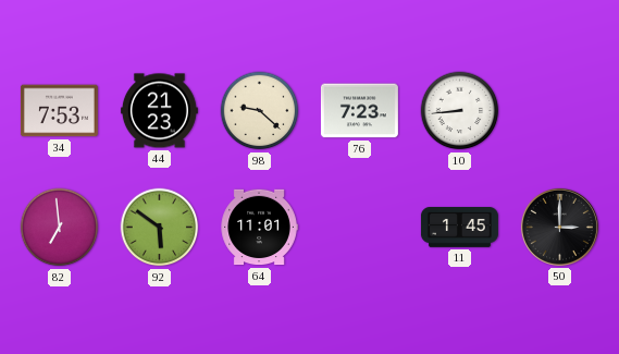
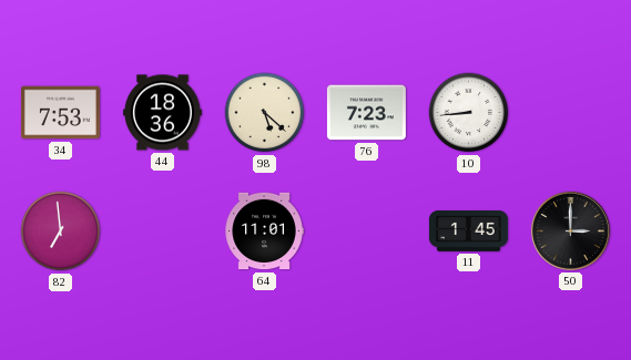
44: 21:23 -> 18:36 (162, 113)
98: 9:22 -> 5:22 (265, 113)
92: 5:51 -> none (160, 228)
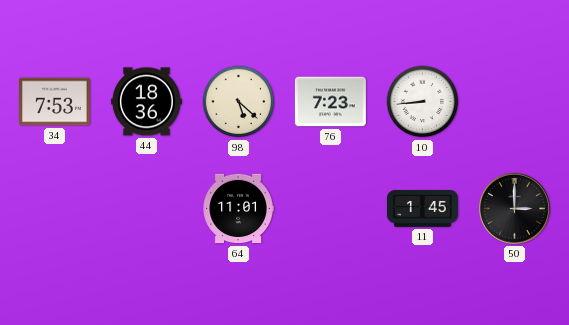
82: 6:59 -> none (61, 232)
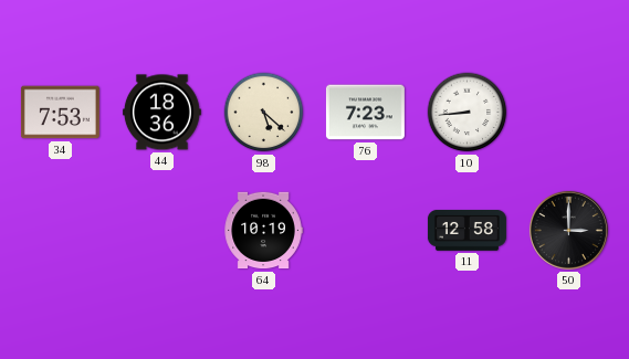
64: 11:01 -> 10:19 (263, 231)
11: 1:45 -> 12:58 (466, 231)
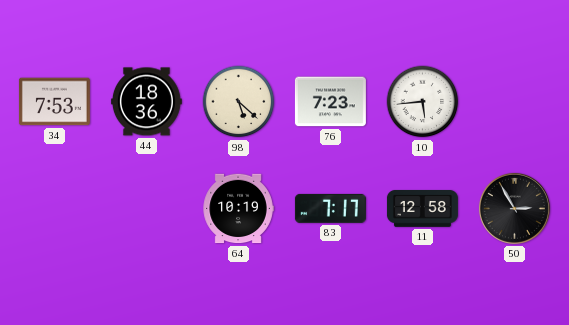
10: 8:44 -> 5:44 (423, 102)
83: none -> 7:17 (330, 208)
50: 3:00 -> 2:55 (514, 208)
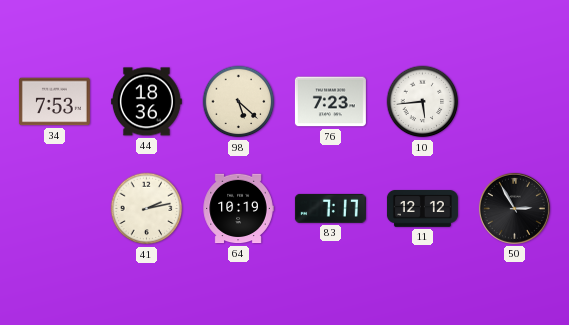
41: none -> 2:13 (147, 209)
11: 12:58 -> 12:12 (422, 209)
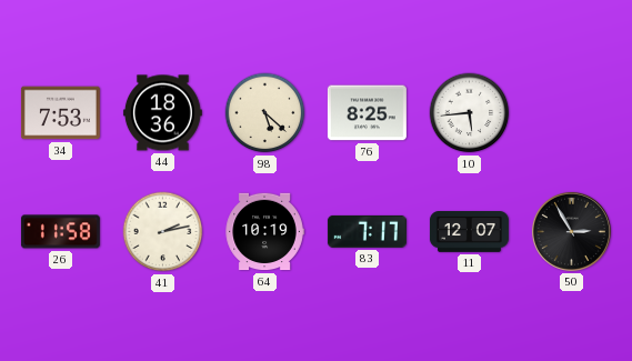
76: 7:23 -> 8:25 (367, 113)
26: none -> 11:58 (60, 232)
11: 12:12 -> 12:07 (469, 232)
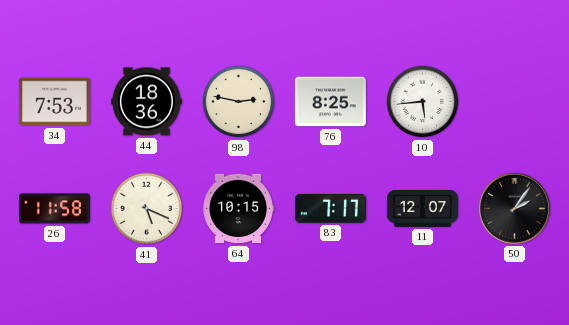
98: 5:22 -> 2:47 (239, 102)
41: 2:13 -> 5:19 (147, 209)
64: 10:19 -> 10:15 (238, 209)
50: 2:55 -> 2:06 (514, 208)
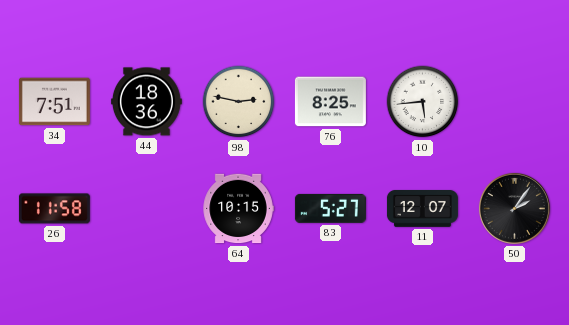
34: 7:53 -> 7:51 (54, 102)
41: 5:19 -> none (147, 209)
83: 7:17 -> 5:27 (330, 208)
